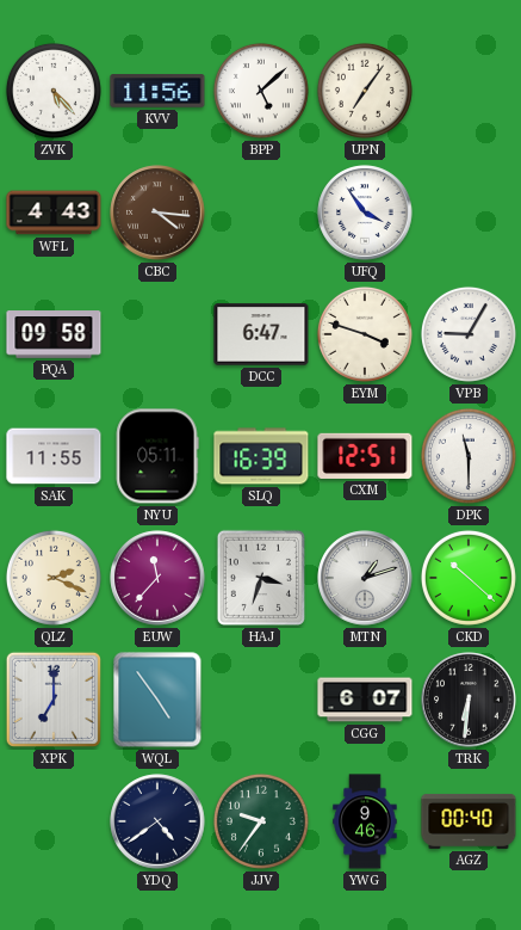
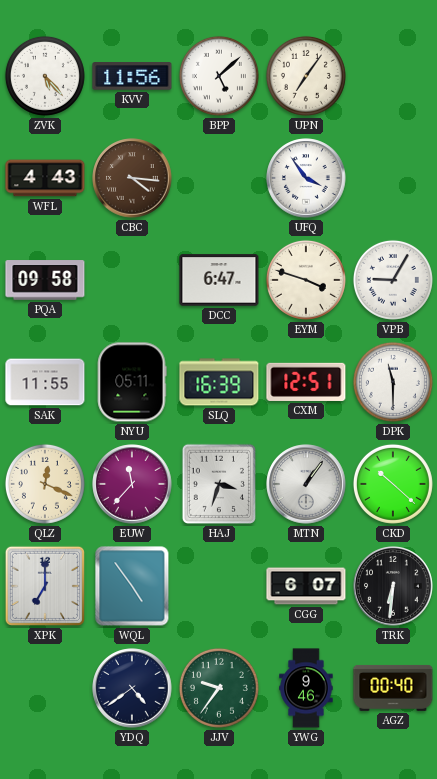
QLZ: 2:19 -> 12:19 (45, 484)
MTN: 1:12 -> 1:06 (306, 484)
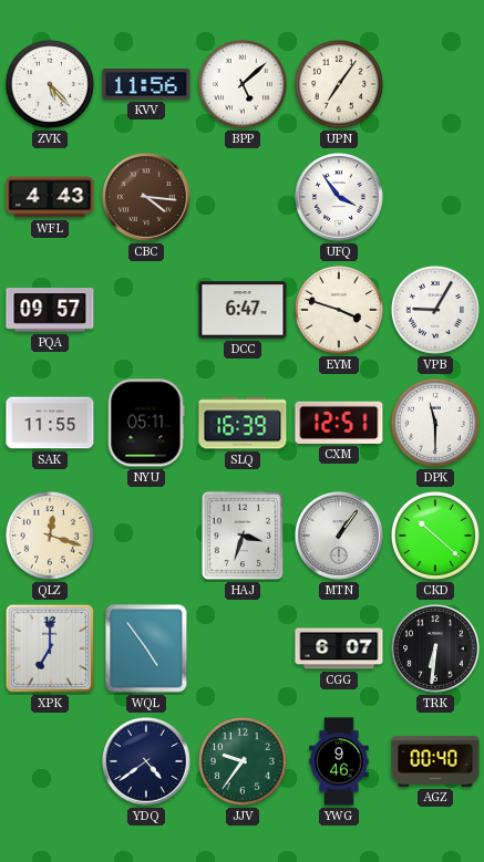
PQA: 09:58 -> 09:57 (50, 310)
QLZ: 12:19 -> 12:18 (50, 536)
EUW: 11:37 -> none (132, 484)
